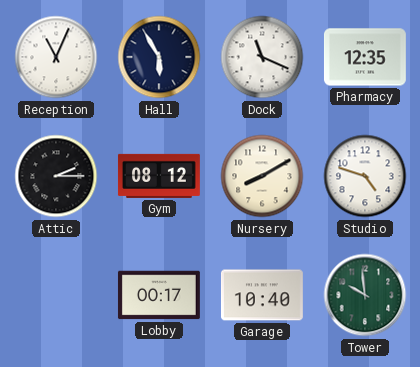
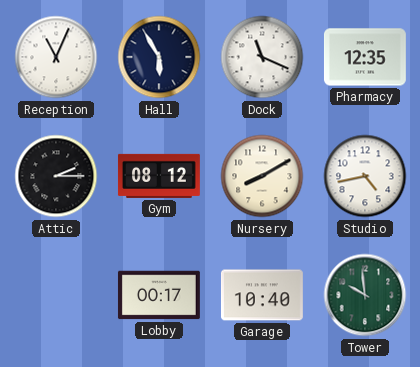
Studio: 4:48 -> 4:43 (365, 176)
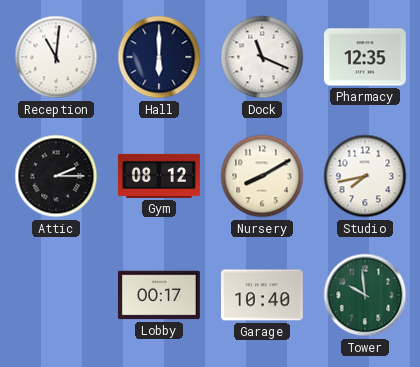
Reception: 11:04 -> 11:01 (56, 57)
Hall: 5:55 -> 6:00 (159, 57)
Studio: 4:43 -> 7:43 (365, 176)
